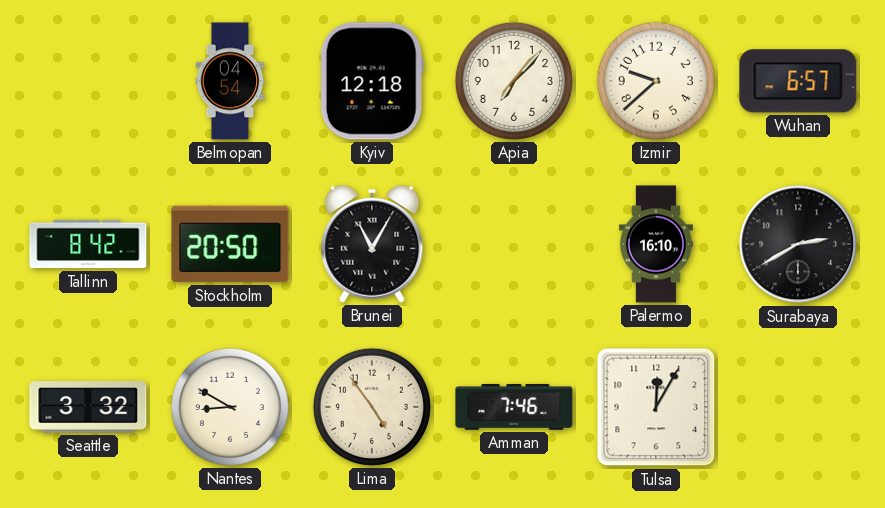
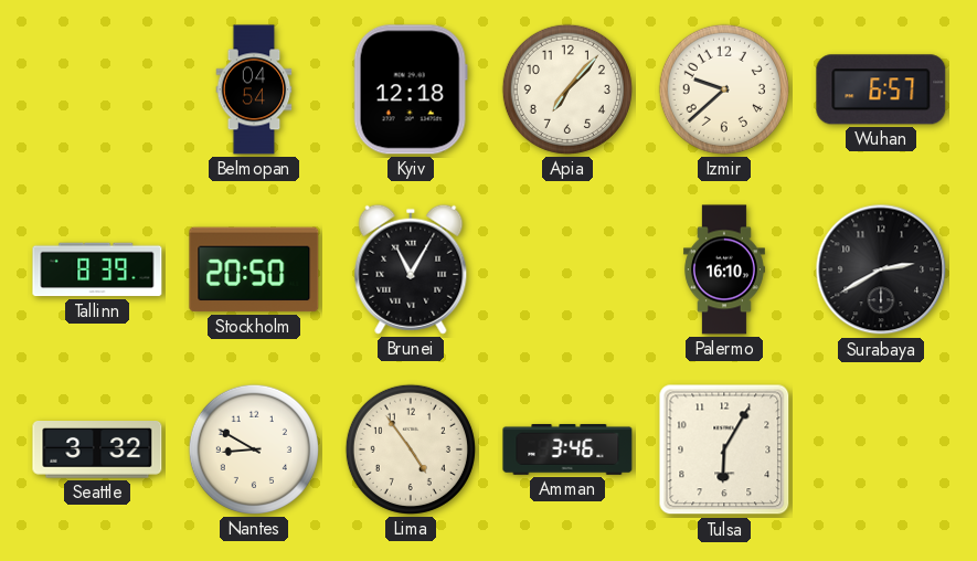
Tallinn: 8:42 -> 8:39 (97, 269)
Amman: 7:46 -> 3:46 (567, 449)
Tulsa: 12:05 -> 6:05 (724, 449)
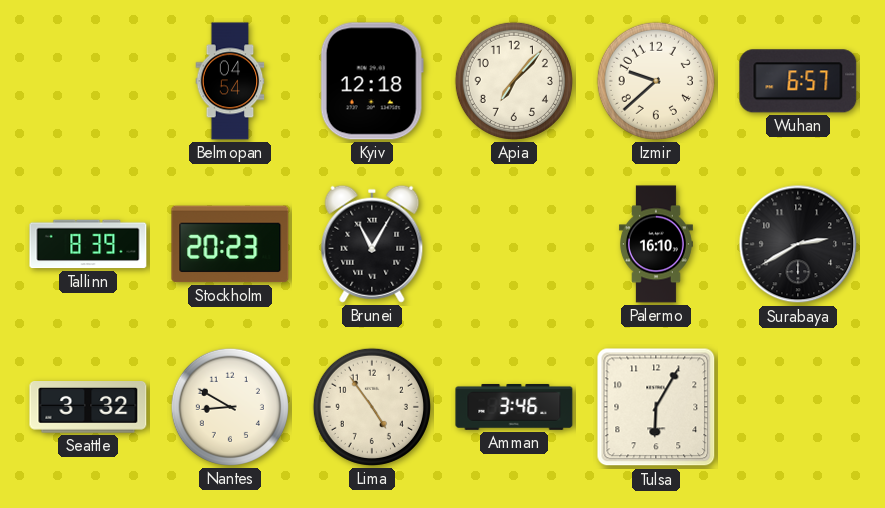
Stockholm: 20:50 -> 20:23 (230, 244)
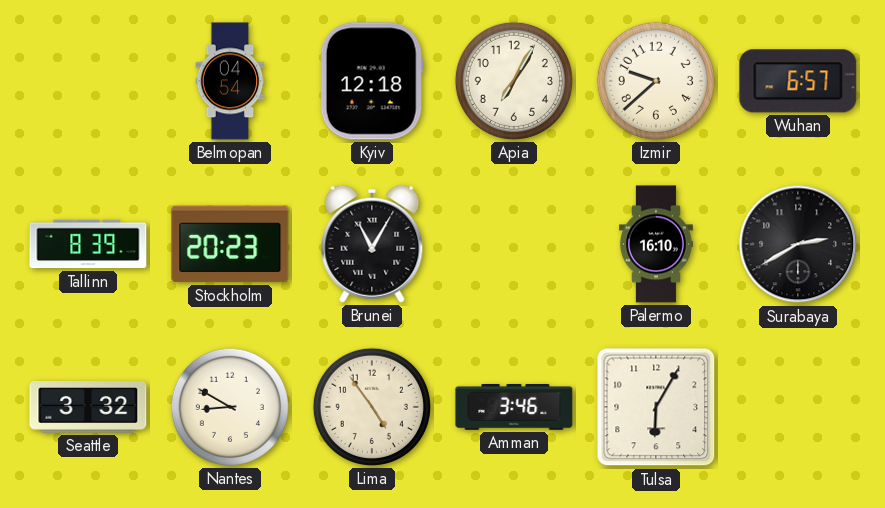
Apia: 7:07 -> 7:05 (514, 81)
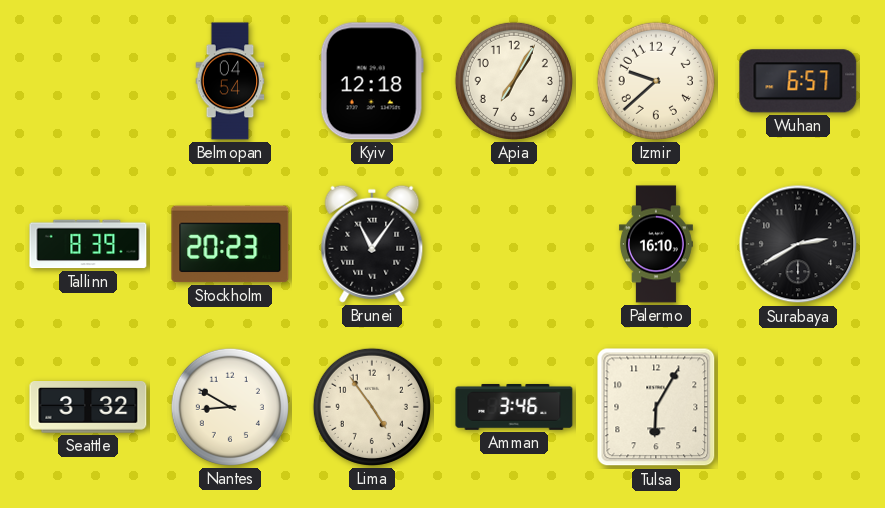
Brunei: 11:05 -> 11:06 (372, 244)
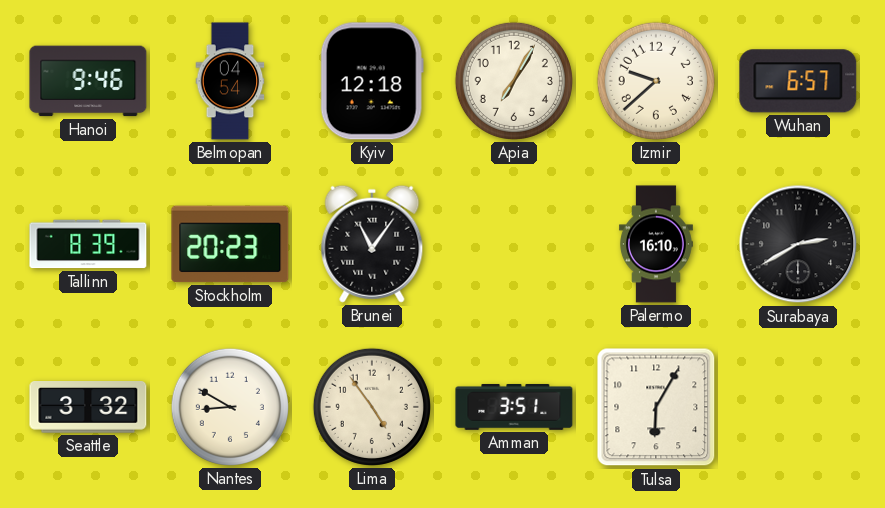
Hanoi: none -> 9:46 (88, 81)
Amman: 3:46 -> 3:51 (514, 407)
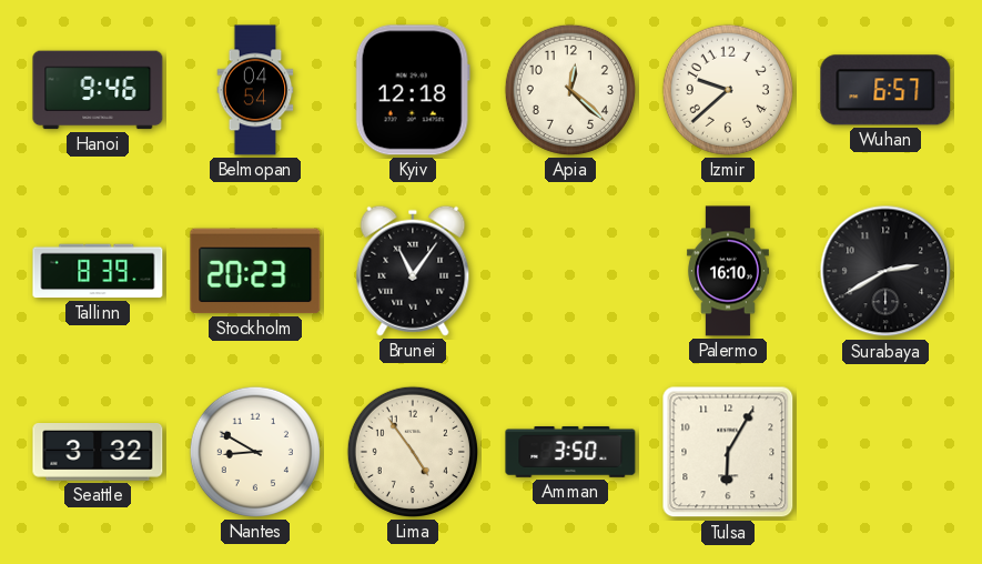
Apia: 7:05 -> 12:22 (570, 90)
Amman: 3:51 -> 3:50 (570, 452)
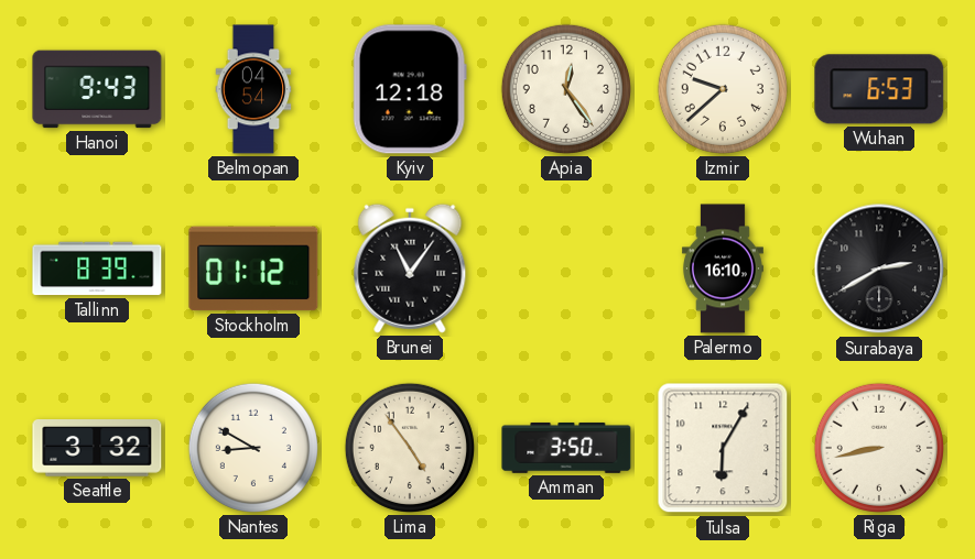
Hanoi: 9:46 -> 9:43 (97, 89)
Apia: 12:22 -> 12:24 (566, 89)
Wuhan: 6:57 -> 6:53 (879, 89)
Stockholm: 20:23 -> 01:12 (253, 268)
Riga: none -> 8:43 (879, 448)
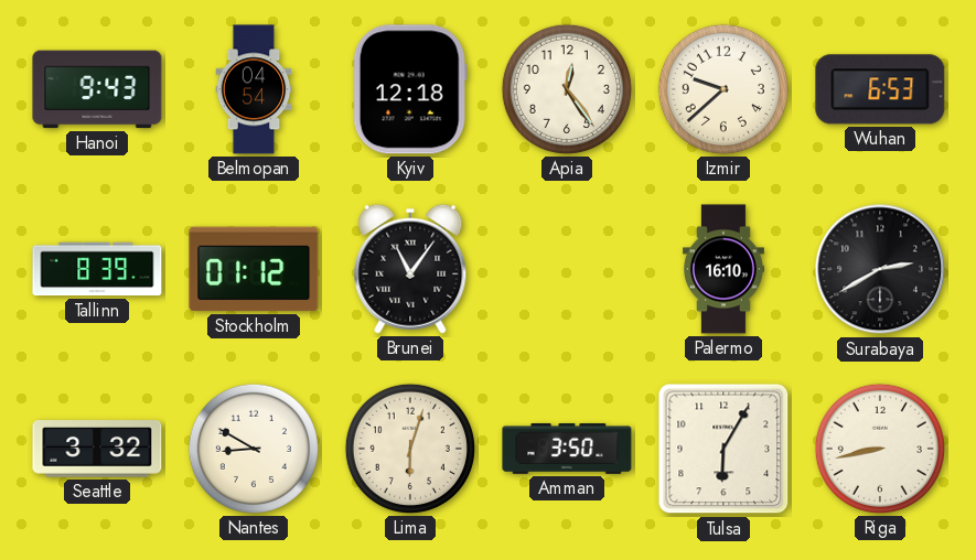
Lima: 4:54 -> 6:03 (410, 449)
